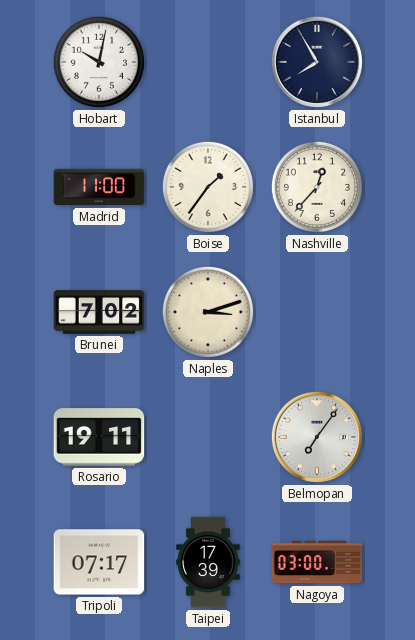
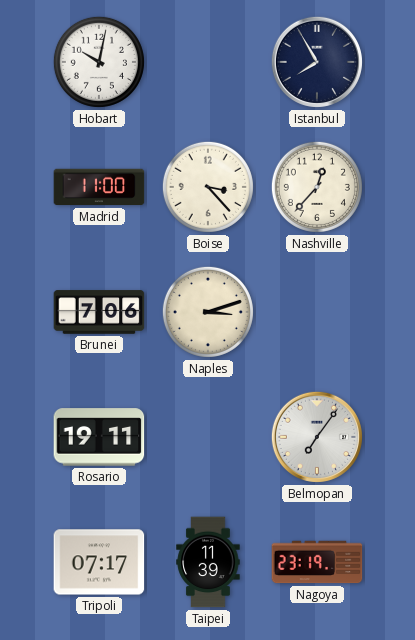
Boise: 1:36 -> 3:23 (208, 187)
Brunei: 7:02 -> 7:06 (99, 312)
Taipei: 17:39 -> 11:39 (208, 562)
Nagoya: 03:00 -> 23:19 (317, 562)
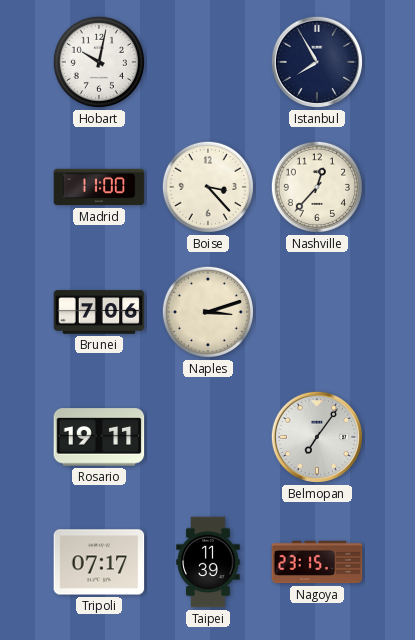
Nagoya: 23:19 -> 23:15 (317, 562)
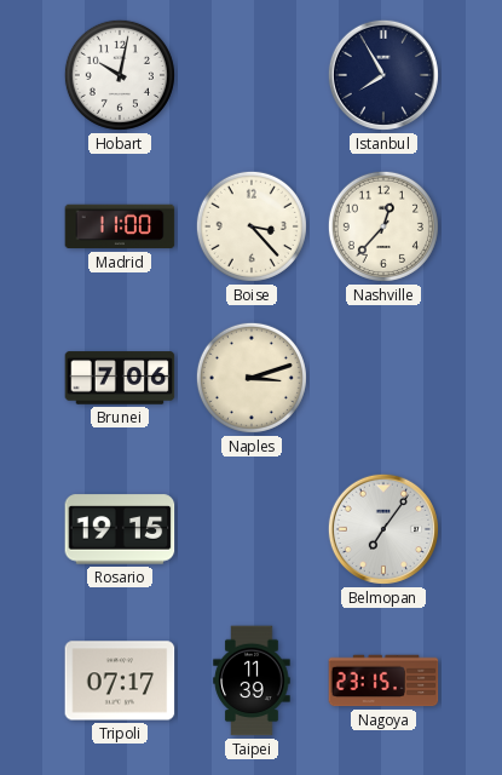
Rosario: 19:11 -> 19:15 (120, 529)
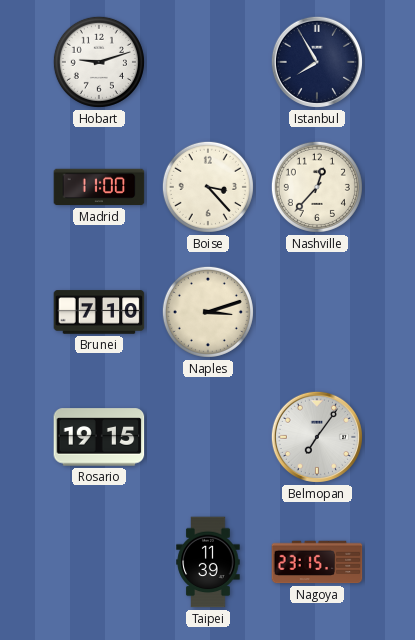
Hobart: 10:02 -> 9:12 (99, 62)
Brunei: 7:06 -> 7:10 (99, 312)
Tripoli: 07:17 -> none (120, 681)
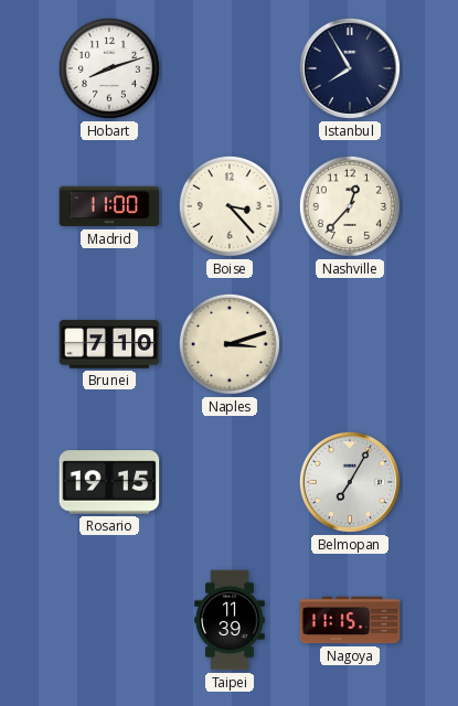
Hobart: 9:12 -> 8:12 (109, 68)
Belmopan: 7:06 -> 7:05 (350, 482)
Nagoya: 23:15 -> 11:15 (350, 620)
